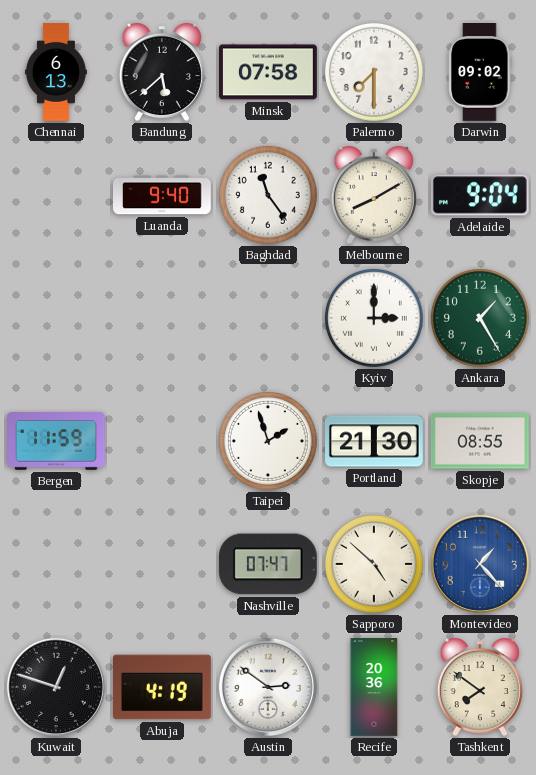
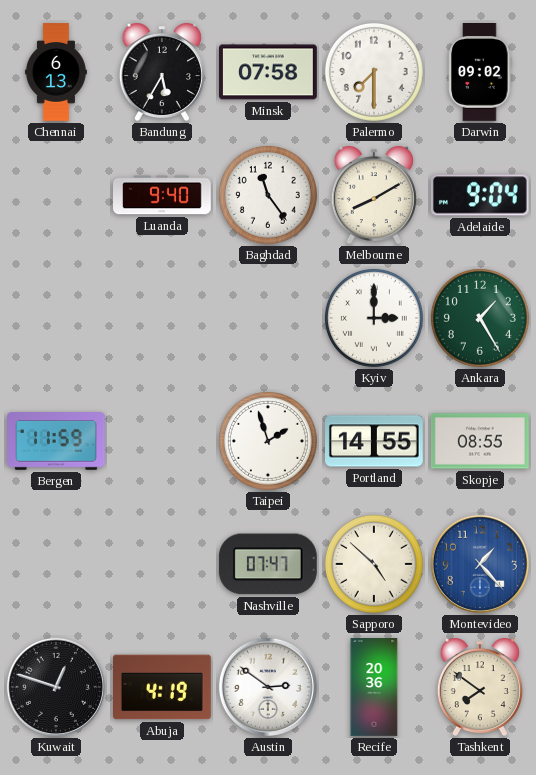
Bandung: 5:38 -> 5:35 (162, 72)
Portland: 21:30 -> 14:55 (375, 441)
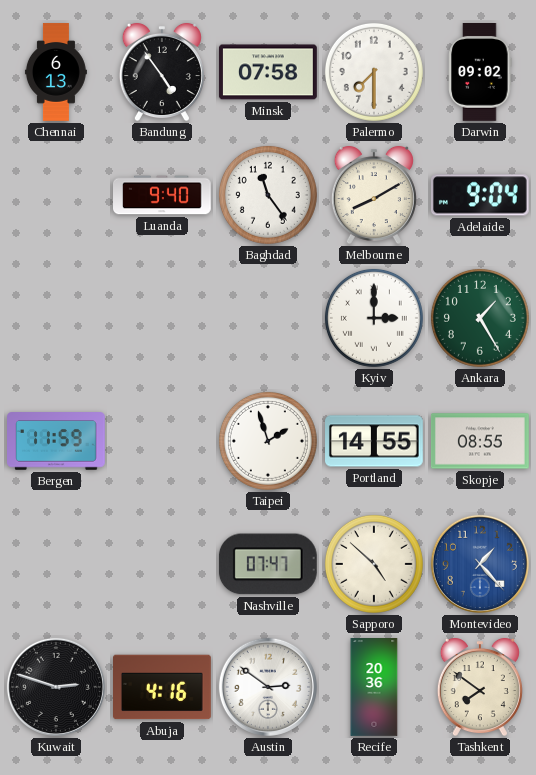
Bandung: 5:35 -> 4:54 (162, 72)
Kuwait: 12:48 -> 2:48 (56, 687)
Abuja: 4:19 -> 4:16 (163, 687)
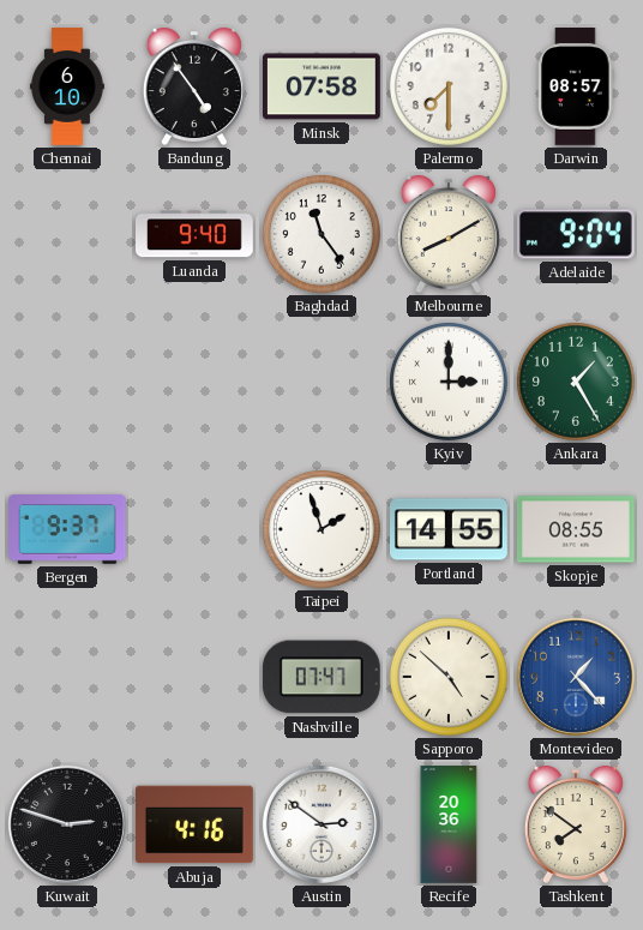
Chennai: 6:13 -> 6:10 (67, 86)
Darwin: 09:02 -> 08:57 (576, 88)
Bergen: 11:59 -> 9:37 (68, 529)
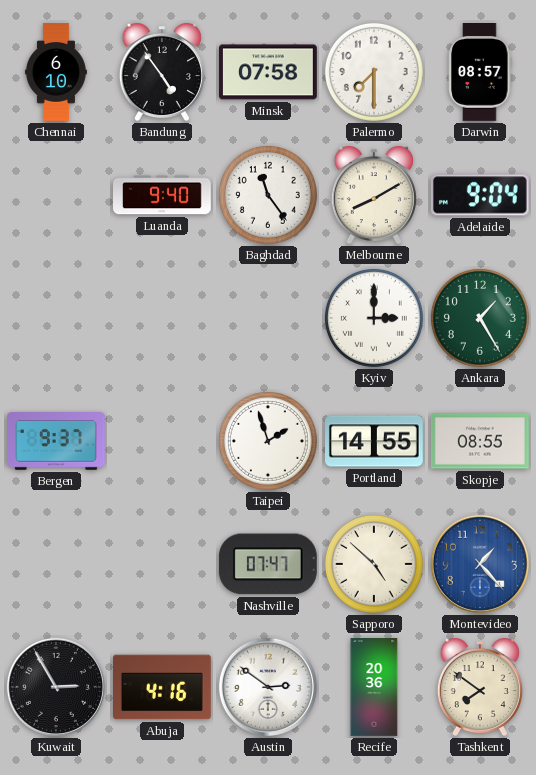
Kuwait: 2:48 -> 2:55 (56, 687)
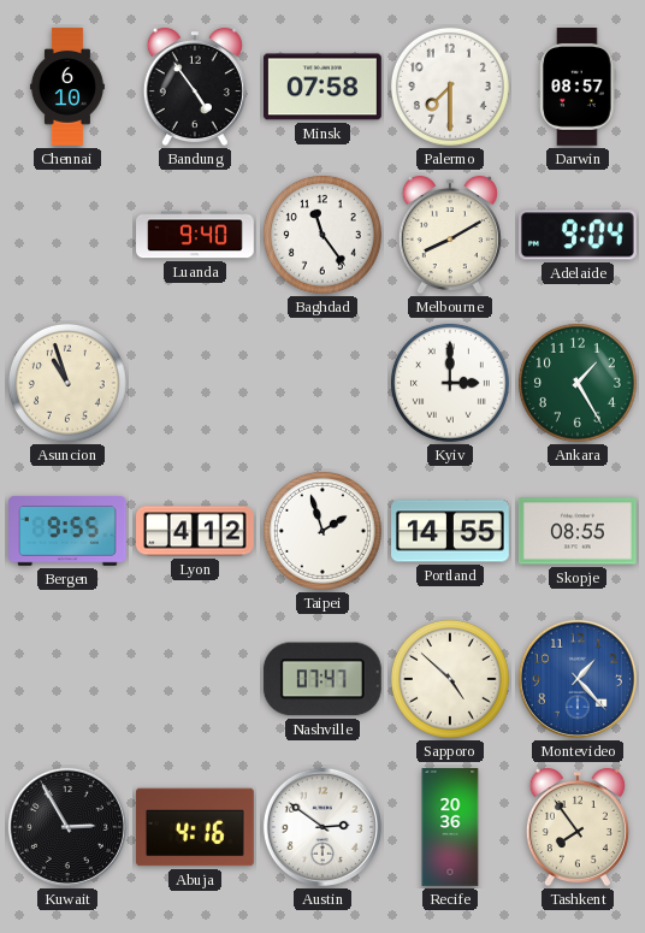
Asuncion: none -> 10:57 (67, 383)
Bergen: 9:37 -> 9:55 (69, 531)
Lyon: none -> 4:12 (196, 531)
Tashkent: 7:51 -> 7:54 (578, 827)
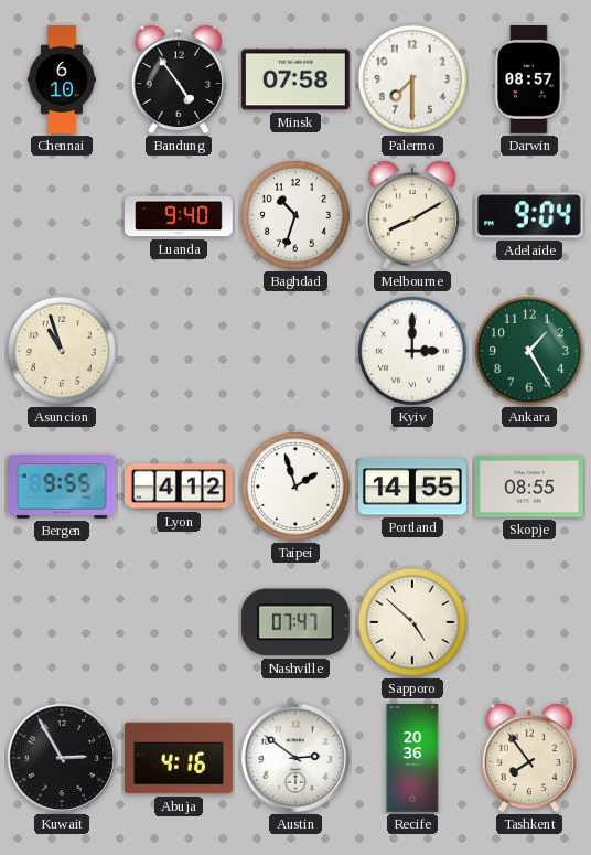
Baghdad: 11:24 -> 10:33 (295, 215)
Montevideo: 1:23 -> none (578, 679)
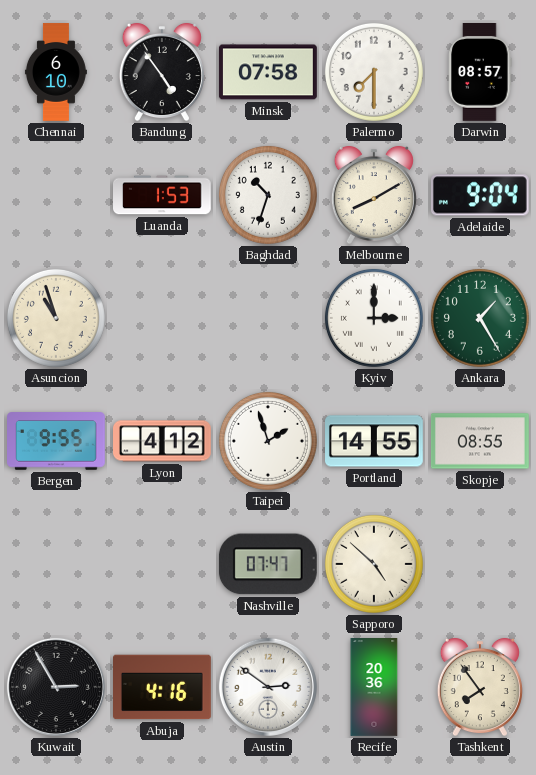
Luanda: 9:40 -> 1:53 (163, 195)
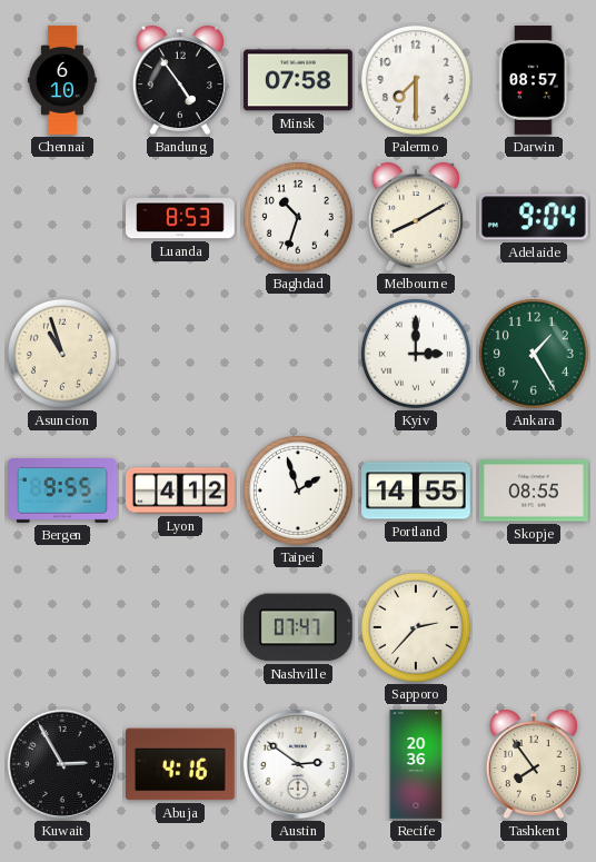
Luanda: 1:53 -> 8:53 (181, 217)
Sapporo: 4:52 -> 2:37 (416, 627)
